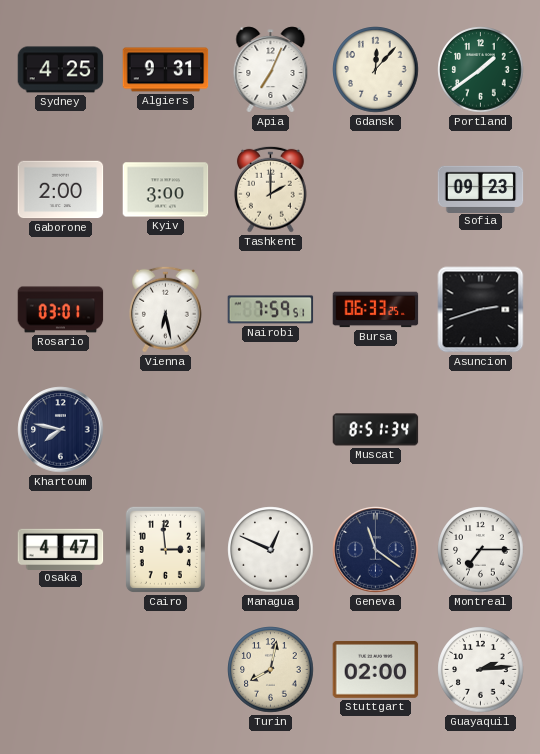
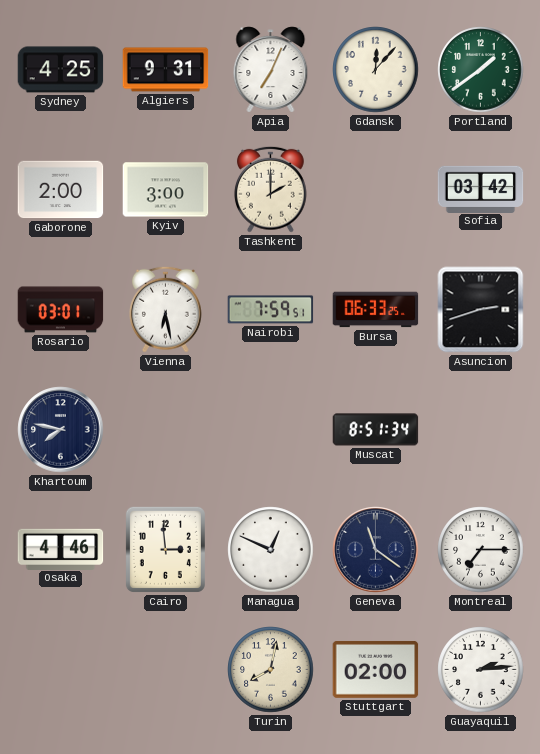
Sofia: 09:23 -> 03:42 (481, 189)
Osaka: 4:47 -> 4:46 (61, 549)
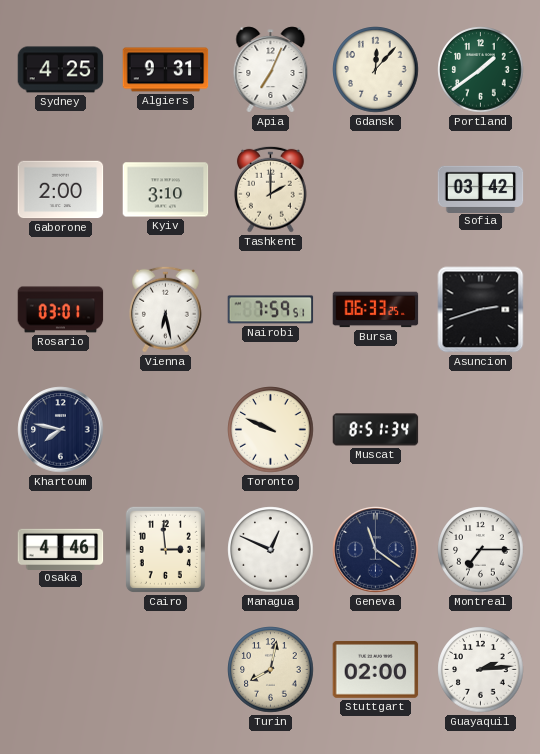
Kyiv: 3:00 -> 3:10 (166, 190)
Toronto: none -> 9:49 (271, 430)
